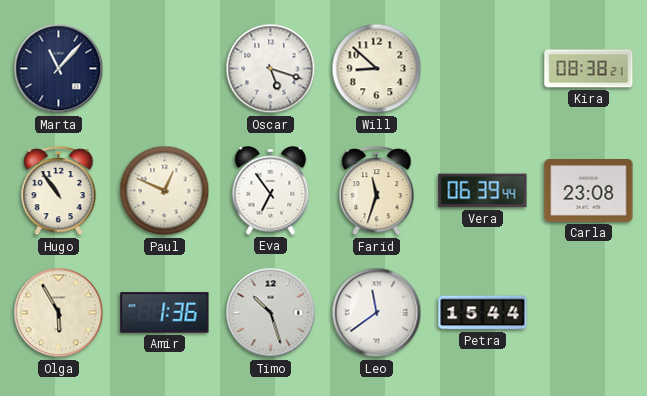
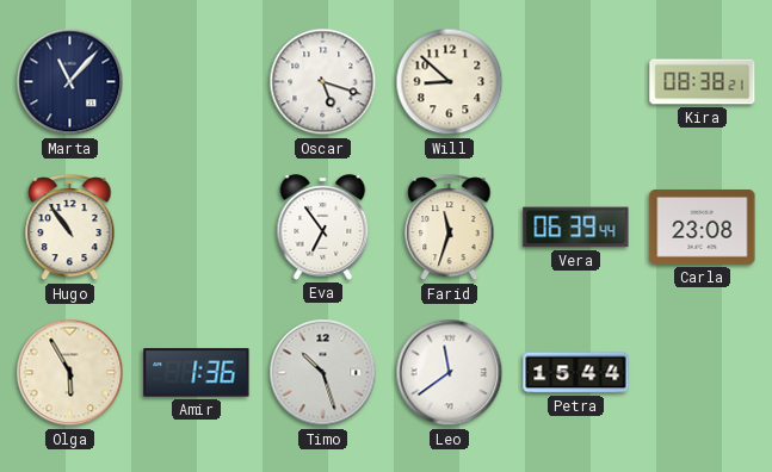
Paul: 12:49 -> none (165, 191)
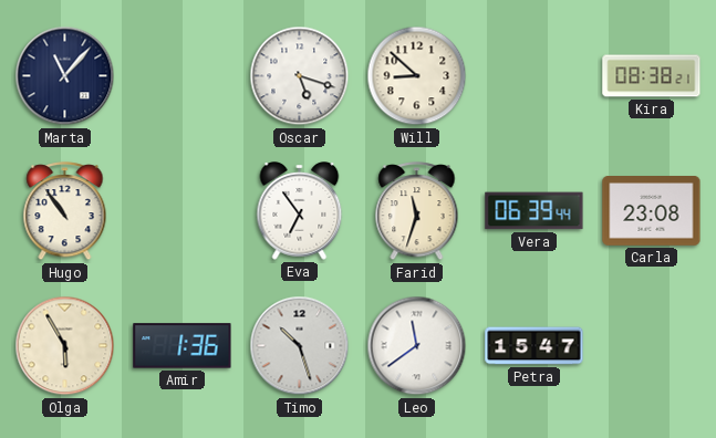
Petra: 15:44 -> 15:47 (535, 346)
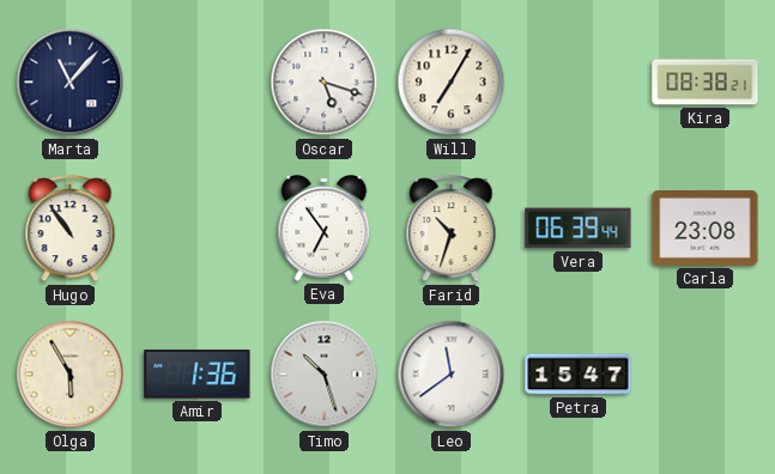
Will: 8:52 -> 7:05 (452, 83)
Farid: 11:33 -> 10:33 (452, 229)
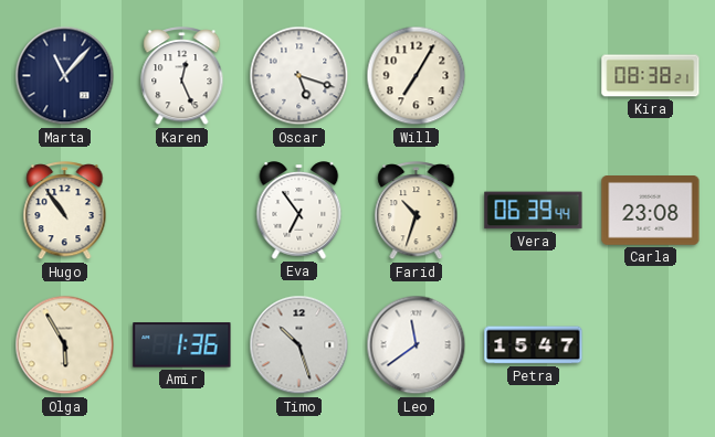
Karen: none -> 12:26 (182, 76)
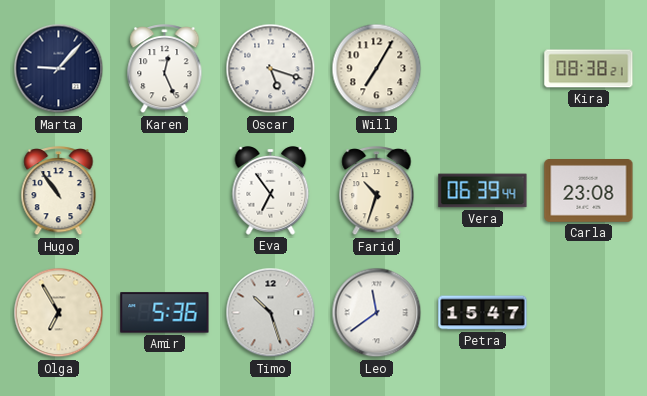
Marta: 11:07 -> 9:07 (59, 69)
Olga: 5:55 -> 6:55 (59, 313)
Amir: 1:36 -> 5:36 (165, 313)
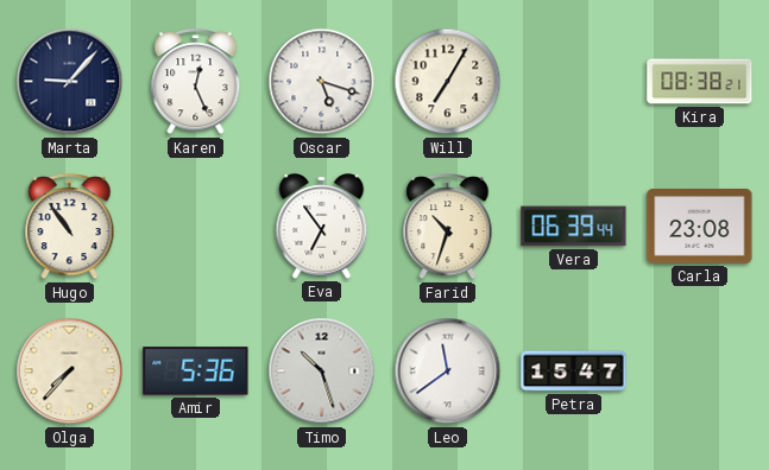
Olga: 6:55 -> 7:37 (70, 371)
